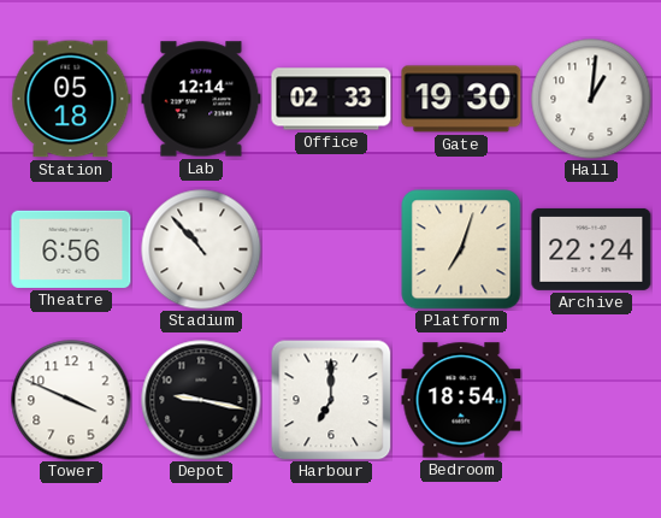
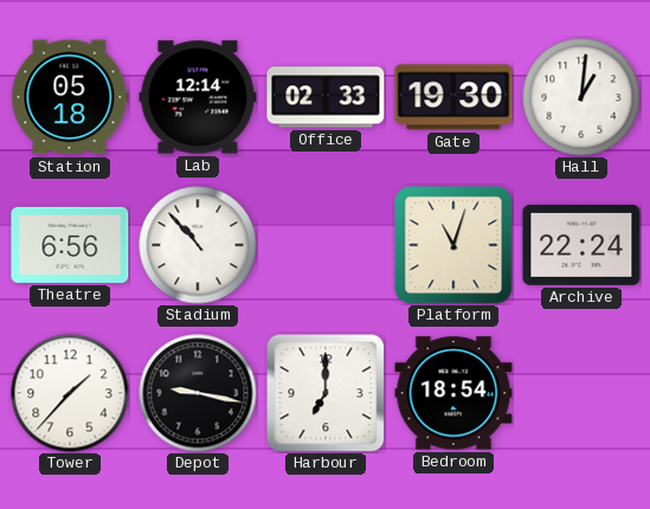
Platform: 7:03 -> 11:03 (453, 245)
Tower: 3:49 -> 1:37 (70, 393)
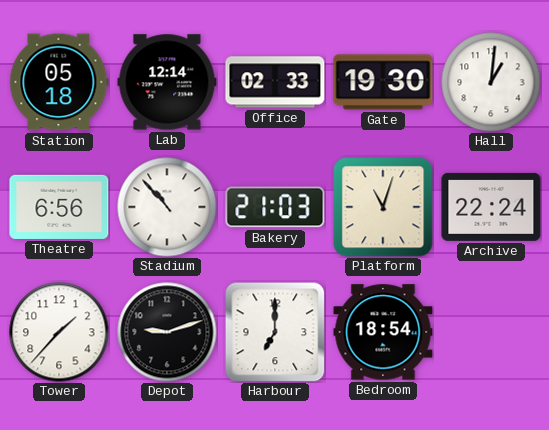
Bakery: none -> 21:03 (275, 207)
Depot: 9:17 -> 9:12 (167, 332)
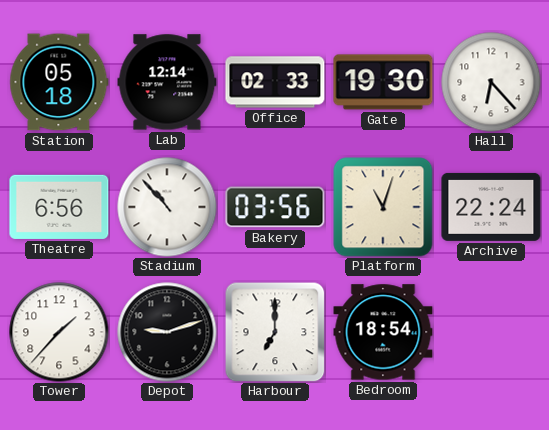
Hall: 1:01 -> 6:23 (491, 82)
Bakery: 21:03 -> 03:56 (275, 207)
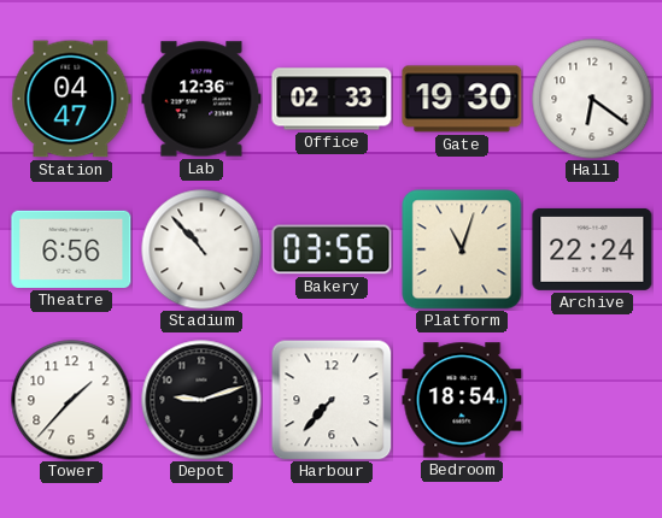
Station: 05:18 -> 04:47 (71, 99)
Lab: 12:14 -> 12:36 (201, 99)
Hall: 6:23 -> 6:21 (592, 99)
Harbour: 7:00 -> 7:37 (332, 400)
